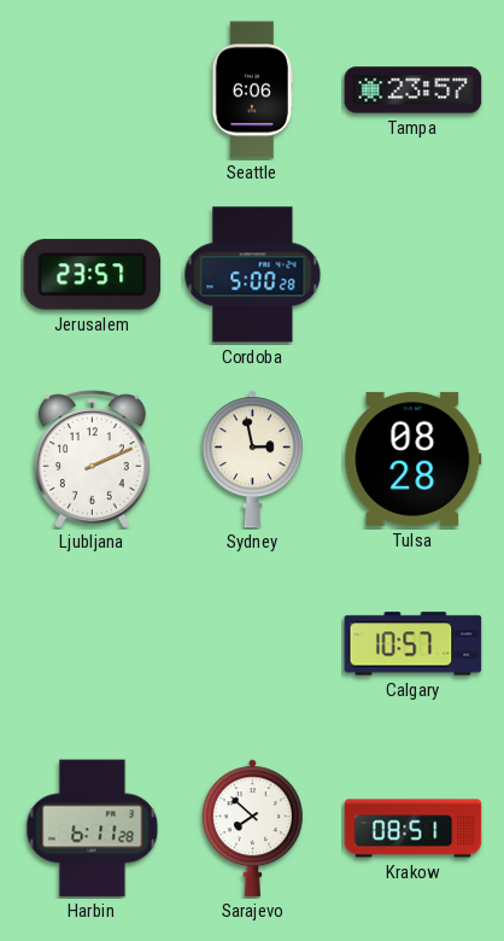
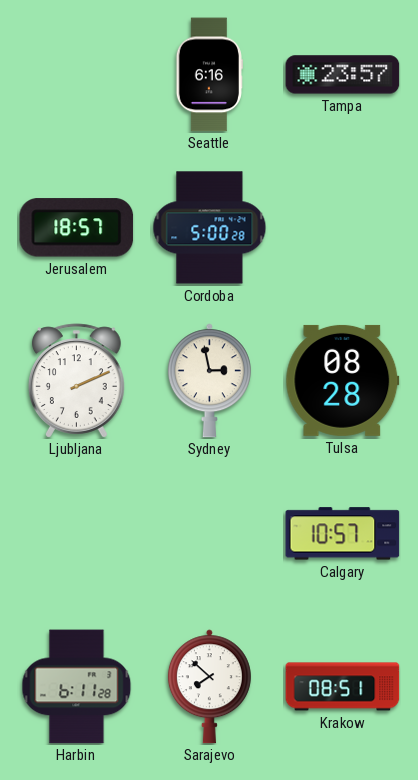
Seattle: 6:06 -> 6:16 (209, 75)
Jerusalem: 23:57 -> 18:57 (77, 228)
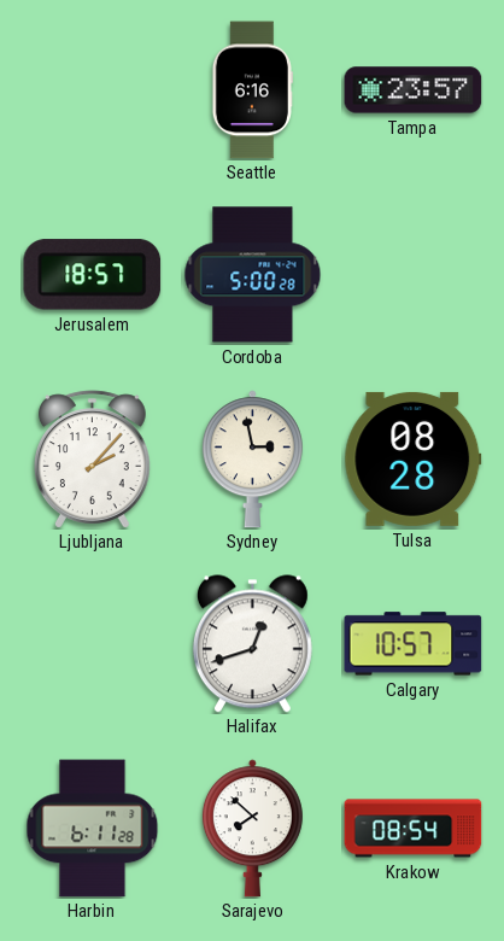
Ljubljana: 2:11 -> 2:07 (92, 460)
Halifax: none -> 12:42 (252, 644)
Krakow: 08:51 -> 08:54 (414, 829)
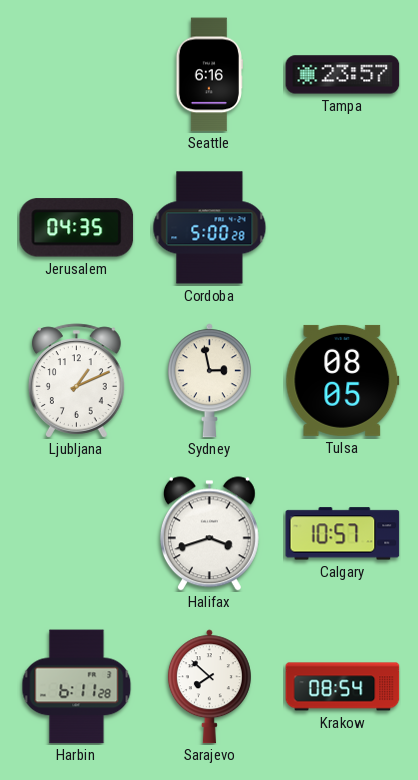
Jerusalem: 18:57 -> 04:35 (77, 228)
Ljubljana: 2:07 -> 1:11 (76, 381)
Tulsa: 08:28 -> 08:05 (343, 380)
Halifax: 12:42 -> 3:42 (209, 534)
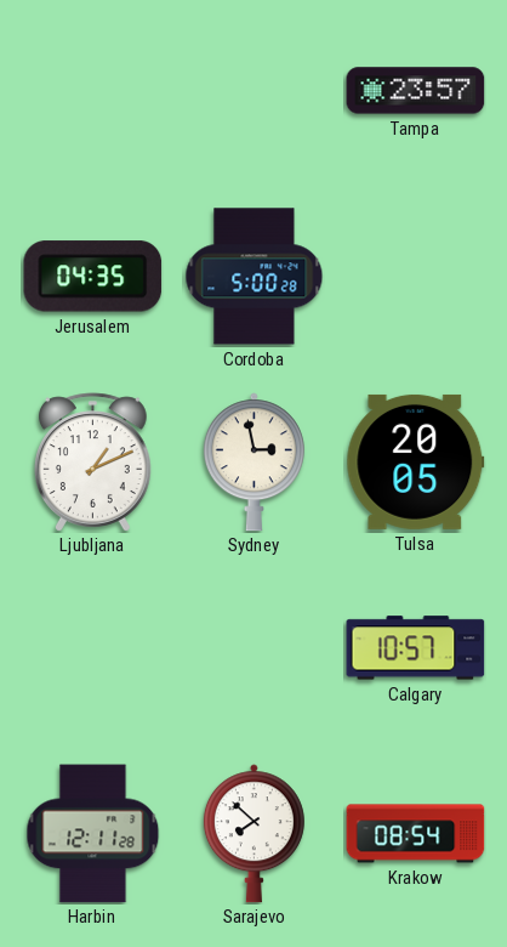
Seattle: 6:16 -> none (209, 75)
Tulsa: 08:05 -> 20:05 (416, 461)
Halifax: 3:42 -> none (209, 534)
Harbin: 6:11 -> 12:11 (93, 834)
